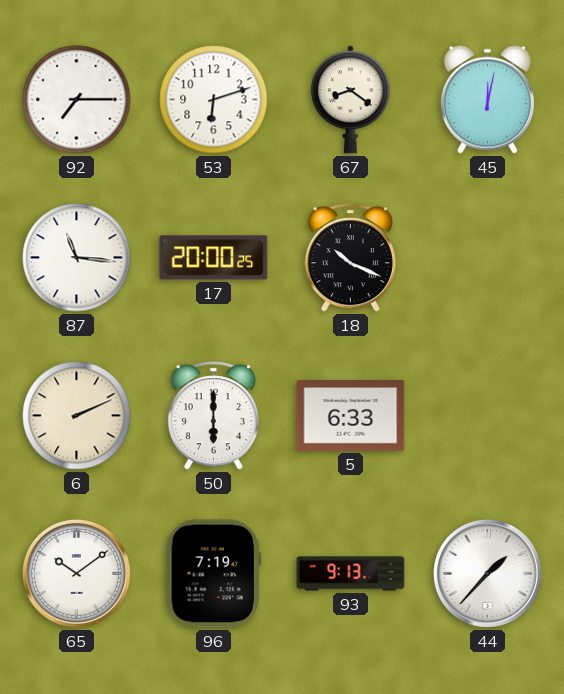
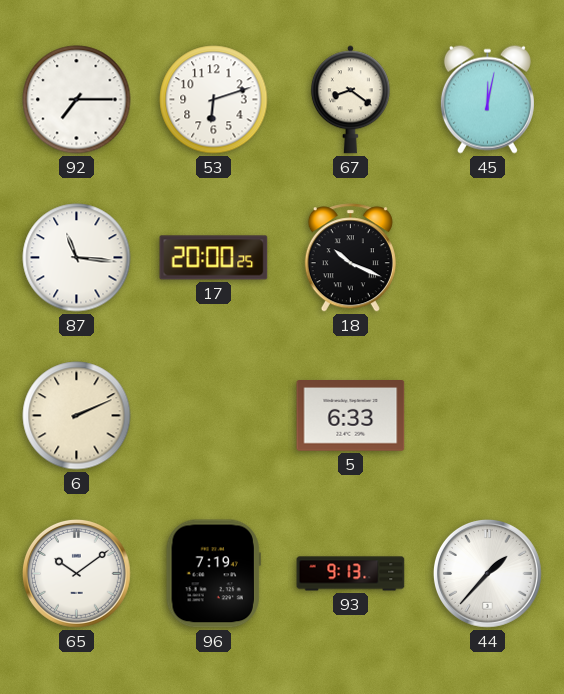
50: 6:00 -> none (213, 416)
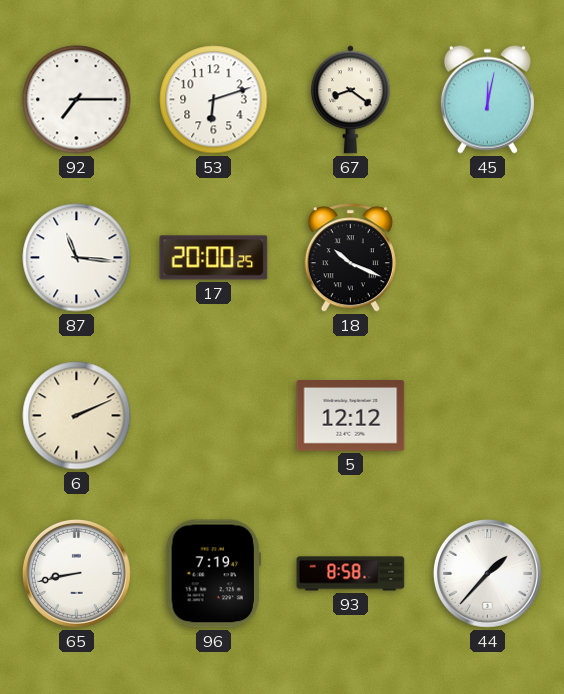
5: 6:33 -> 12:12 (351, 416)
65: 10:09 -> 8:43 (76, 573)
93: 9:13 -> 8:58 (351, 574)
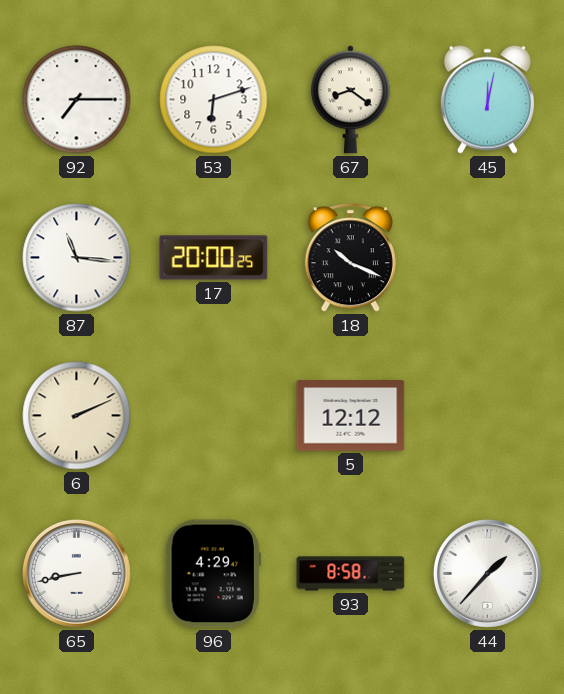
96: 7:19 -> 4:29 (213, 574)
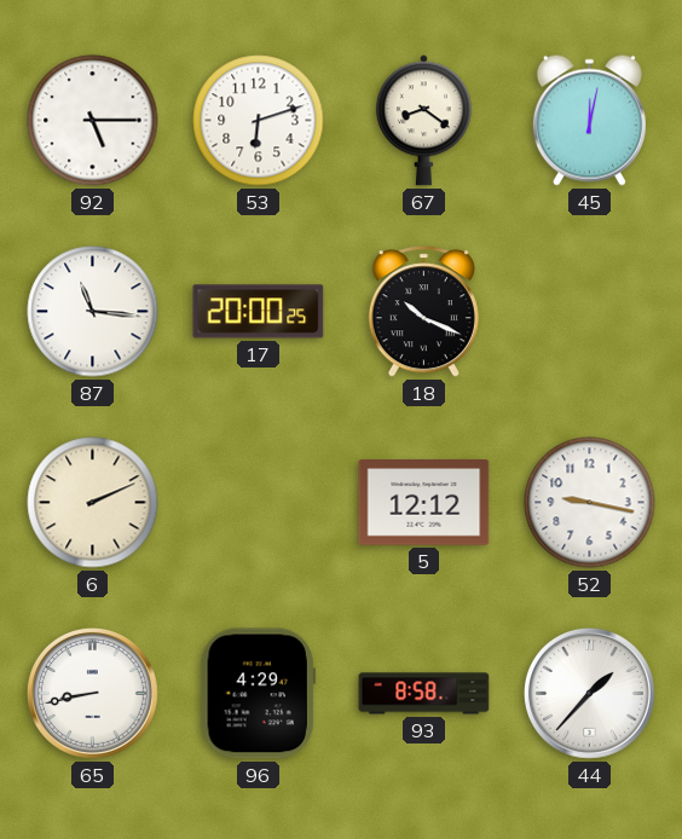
92: 7:15 -> 5:15 (93, 121)
52: none -> 9:17 (590, 503)
